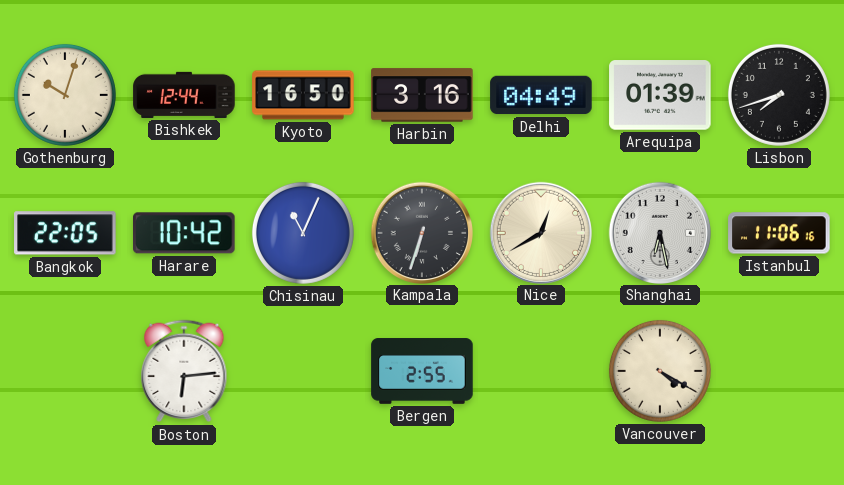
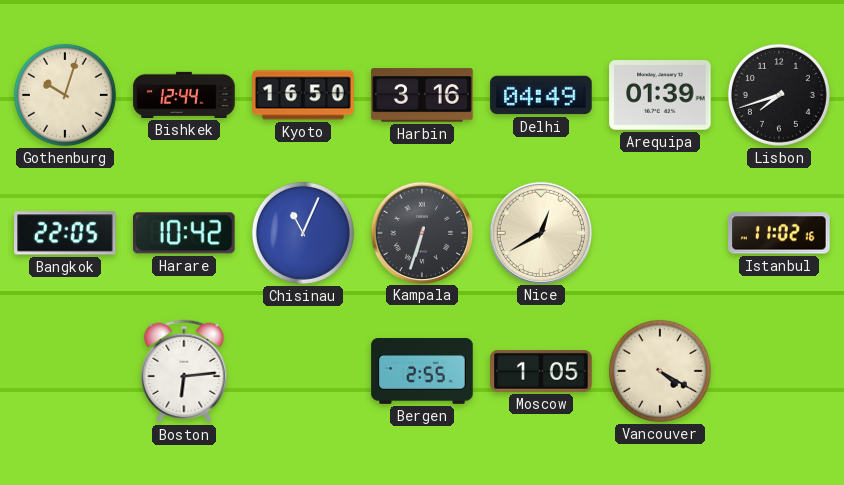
Shanghai: 6:28 -> none (659, 232)
Istanbul: 11:06 -> 11:02 (779, 233)
Moscow: none -> 1:05 (541, 372)
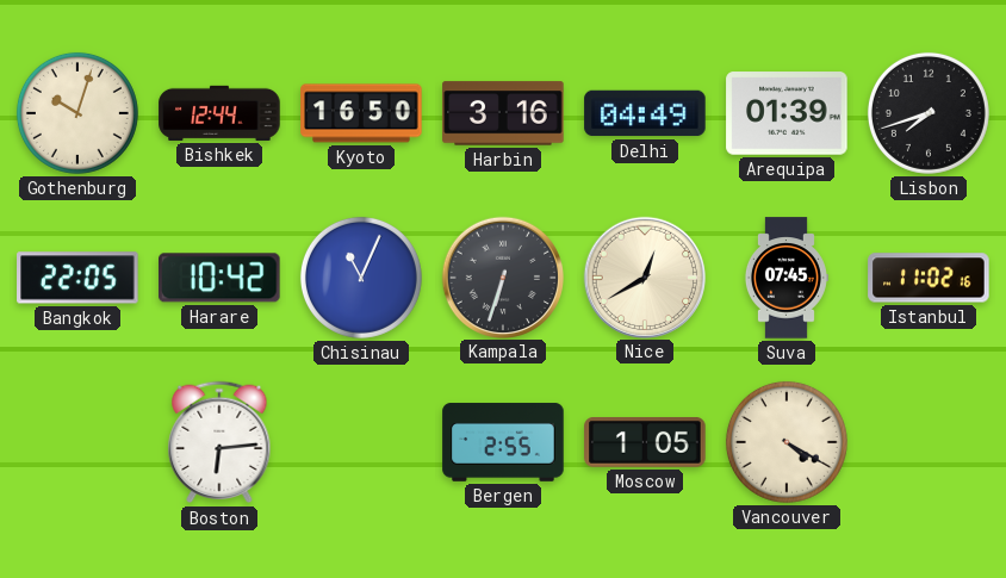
Suva: none -> 07:45 (785, 278)
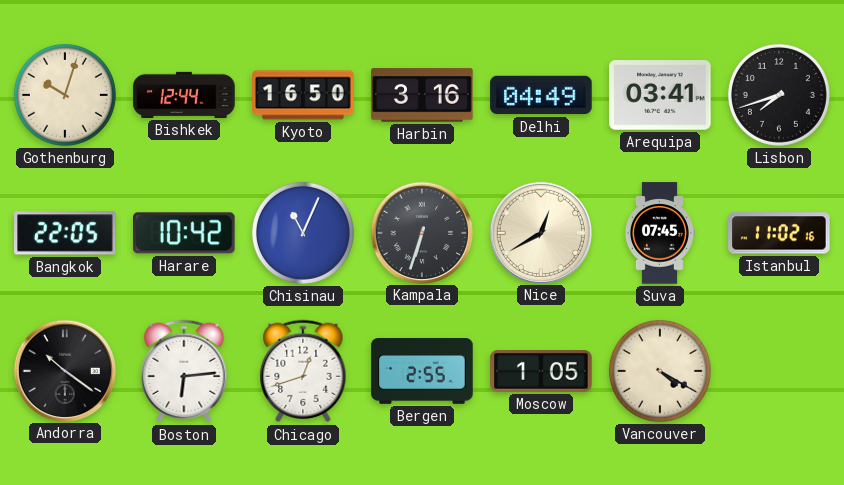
Arequipa: 01:39 -> 03:41 (660, 95)
Andorra: none -> 10:21 (64, 370)
Chicago: none -> 12:42 (303, 371)
